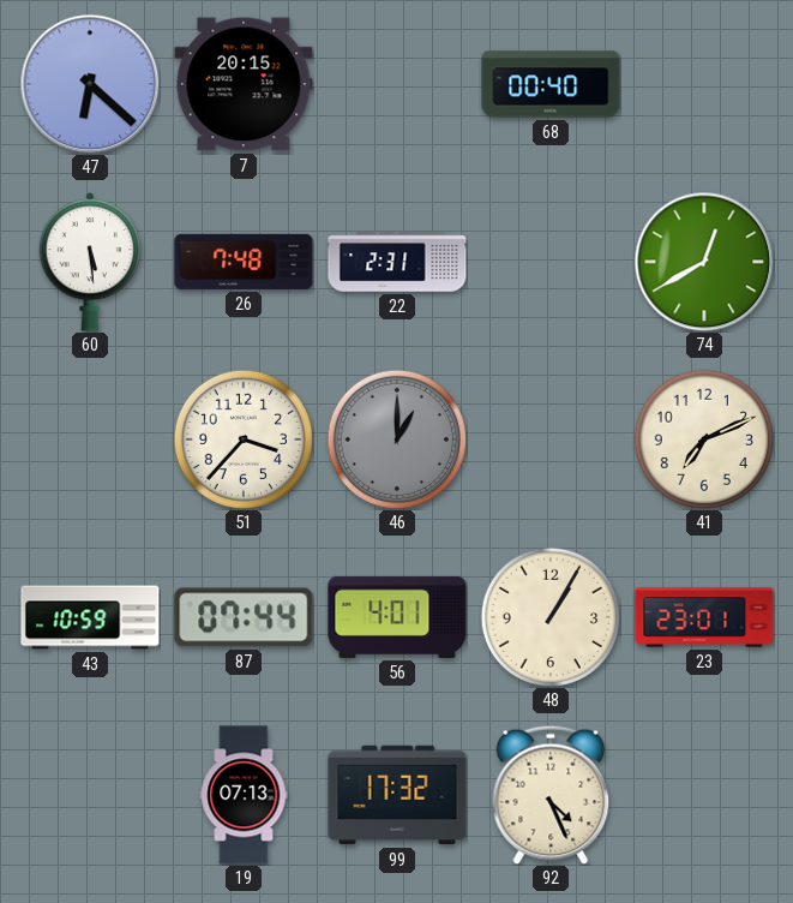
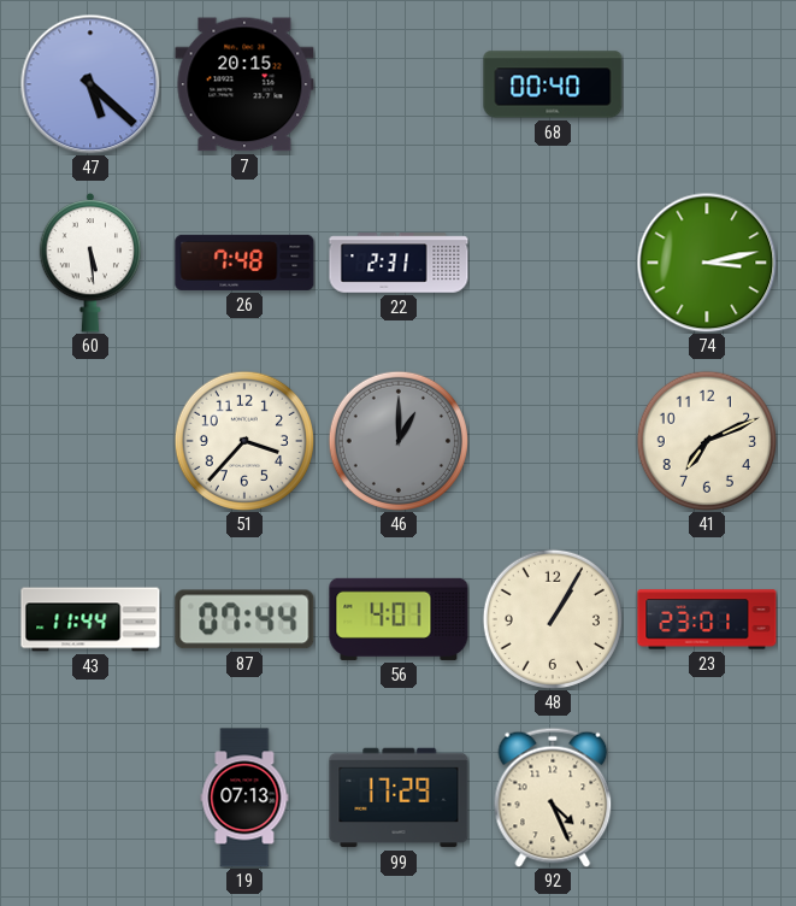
47: 6:22 -> 5:22 (90, 84)
74: 12:40 -> 3:13 (707, 263)
43: 10:59 -> 11:44 (90, 619)
99: 17:32 -> 17:29 (399, 798)
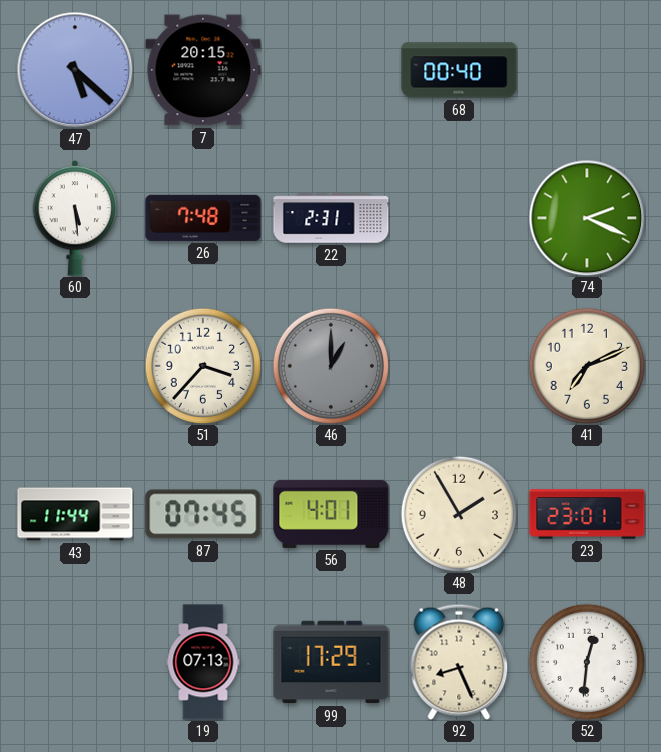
74: 3:13 -> 2:19 (587, 218)
87: 07:44 -> 07:45 (203, 514)
48: 1:05 -> 1:55 (459, 514)
92: 4:26 -> 8:26 (459, 662)
52: none -> 12:31 (587, 662)
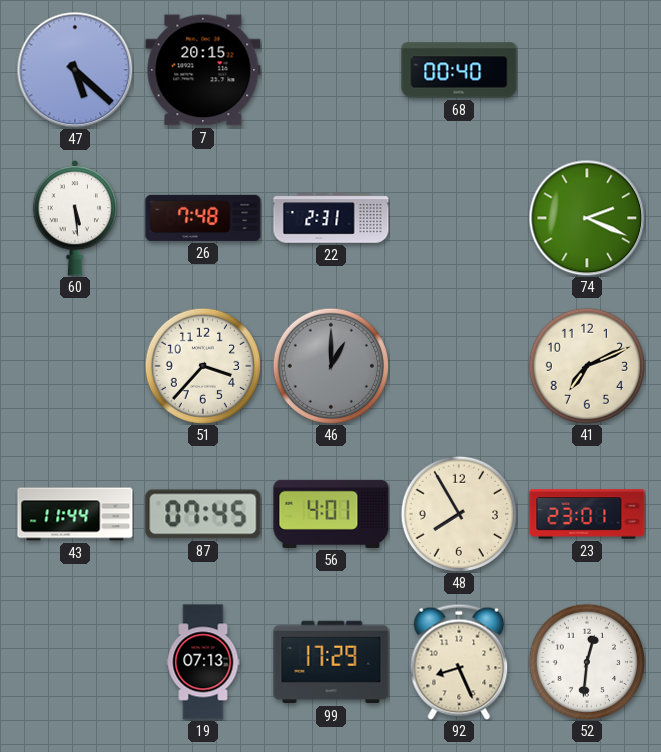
48: 1:55 -> 7:55 (459, 514)
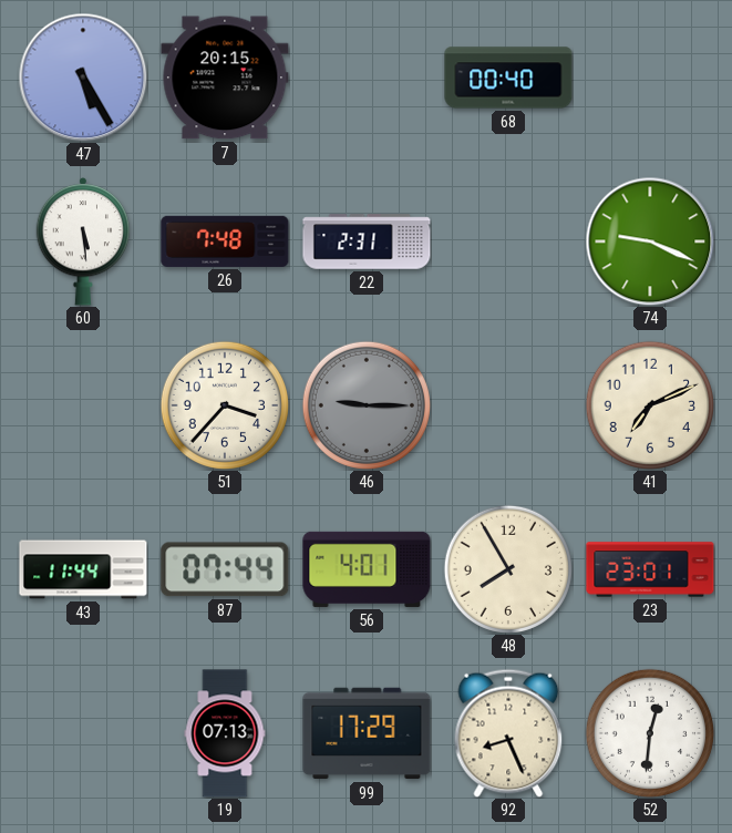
47: 5:22 -> 5:25 (83, 78)
74: 2:19 -> 9:19 (650, 241)
46: 1:00 -> 9:15 (367, 405)
87: 07:45 -> 07:44 (225, 569)
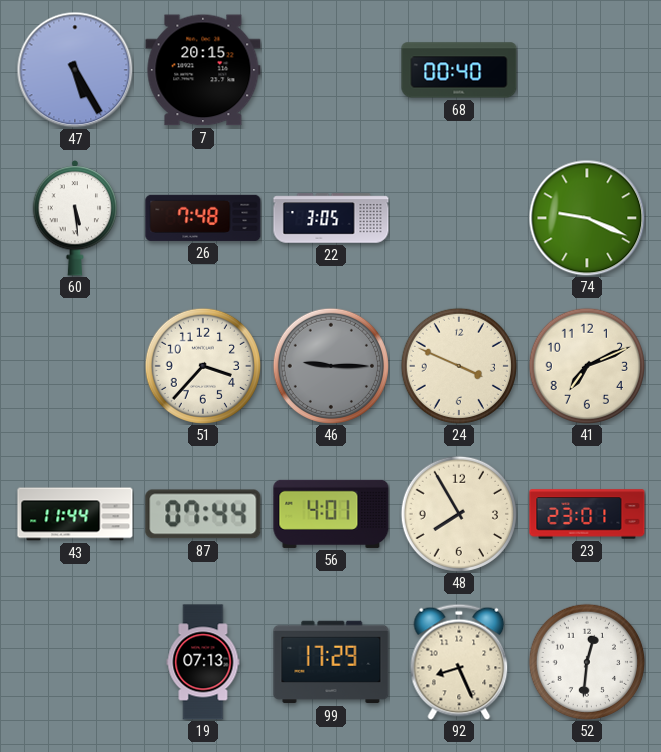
22: 2:31 -> 3:05 (331, 218)
24: none -> 3:49 (459, 366)
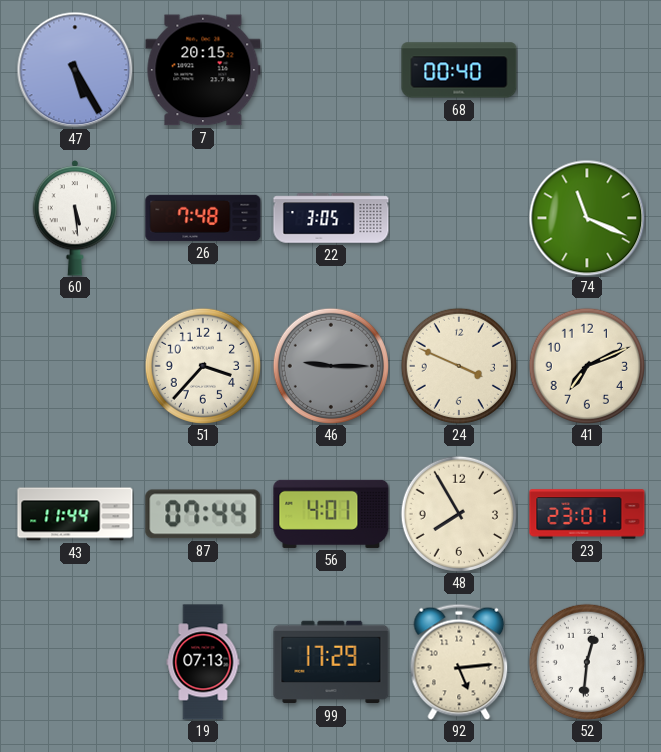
74: 9:19 -> 11:19 (587, 218)
92: 8:26 -> 5:14 (459, 662)
